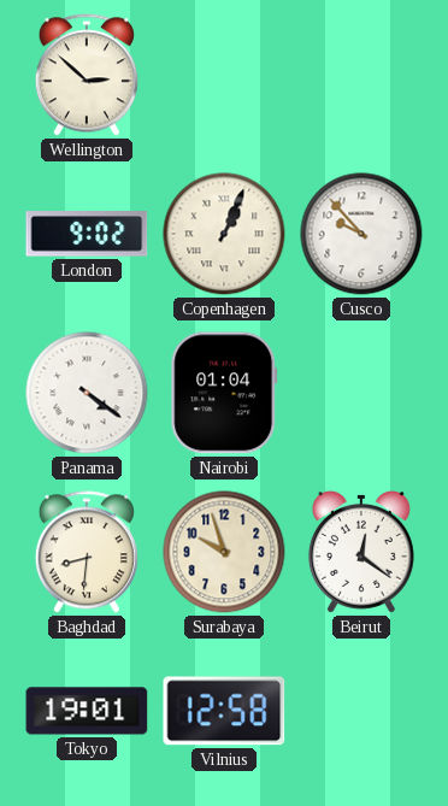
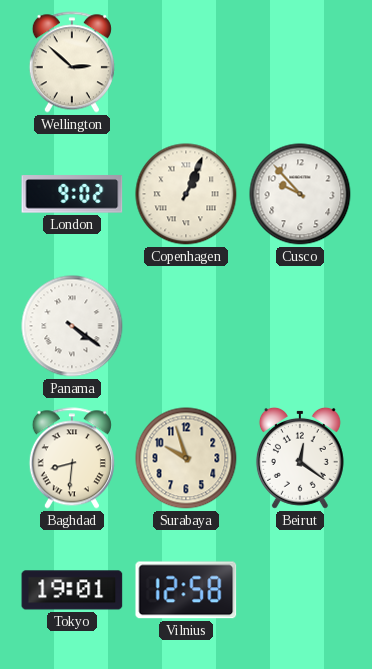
Nairobi: 01:04 -> none (224, 393)
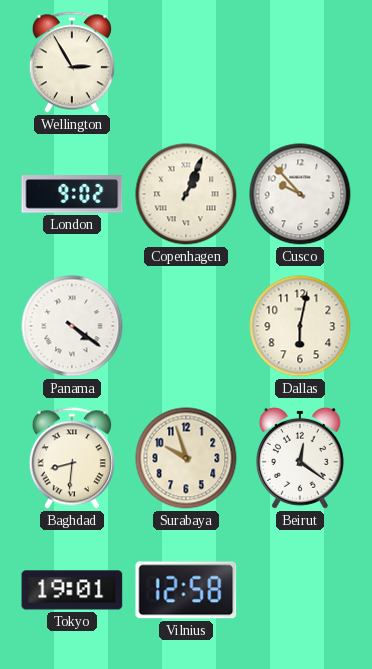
Wellington: 2:52 -> 2:55 (72, 62)
Dallas: none -> 6:02 (300, 326)
